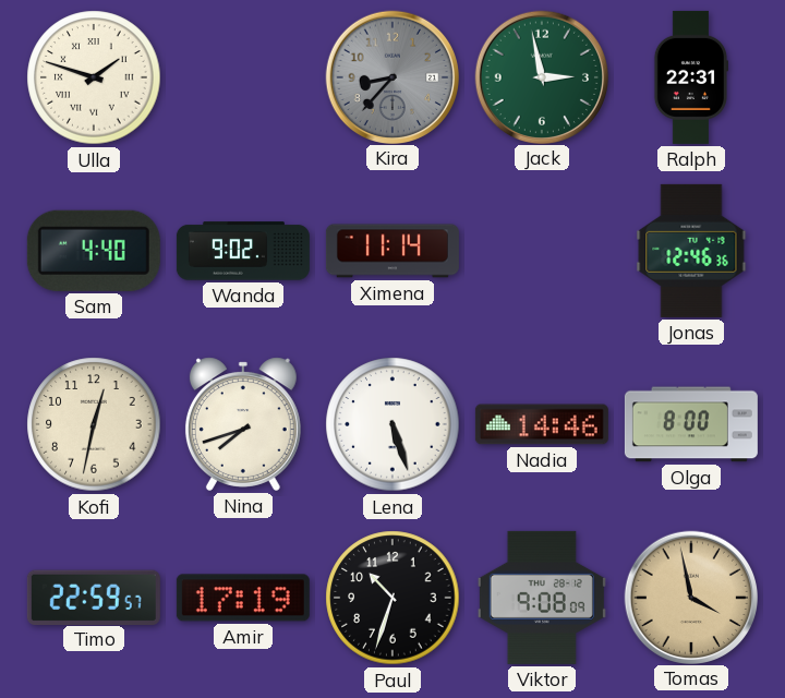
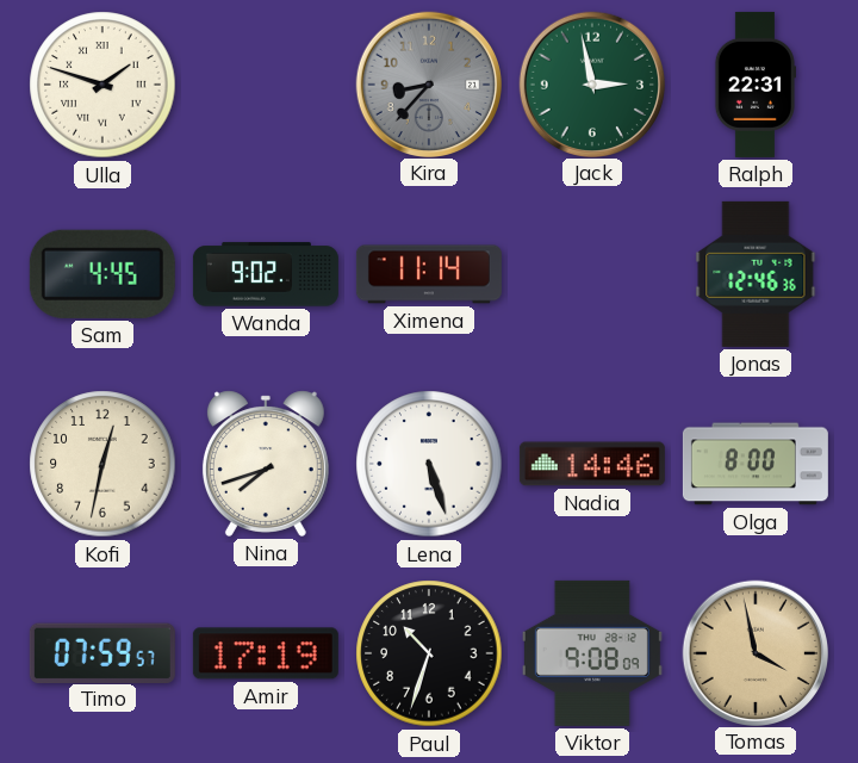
Sam: 4:40 -> 4:45 (102, 274)
Timo: 22:59 -> 07:59 (102, 652)
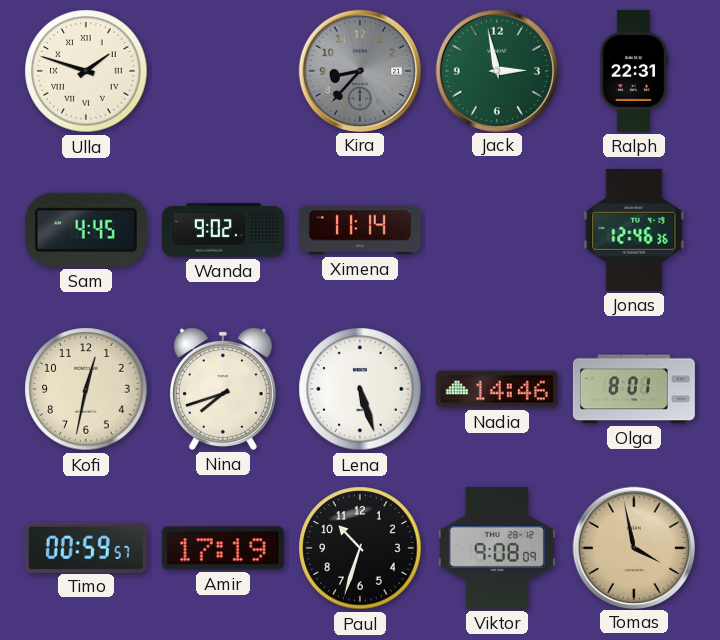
Olga: 8:00 -> 8:01 (634, 389)
Timo: 07:59 -> 00:59 (86, 547)
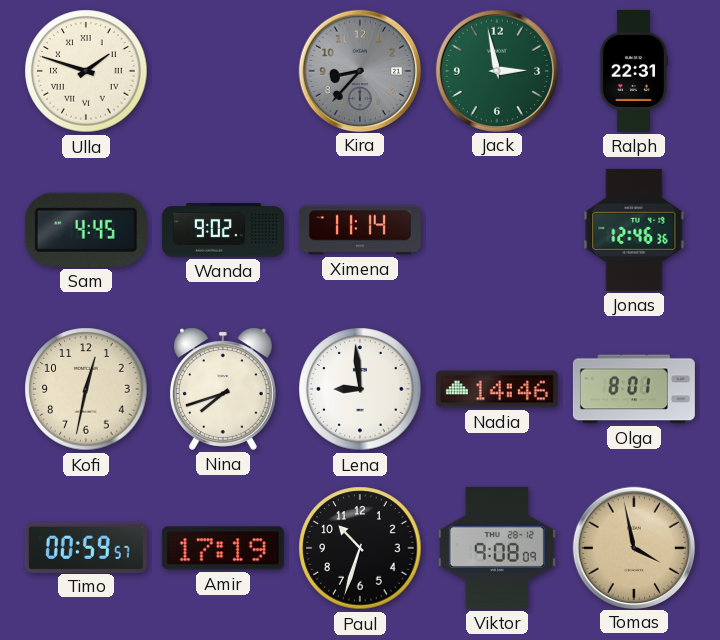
Lena: 5:27 -> 8:59 (360, 389)
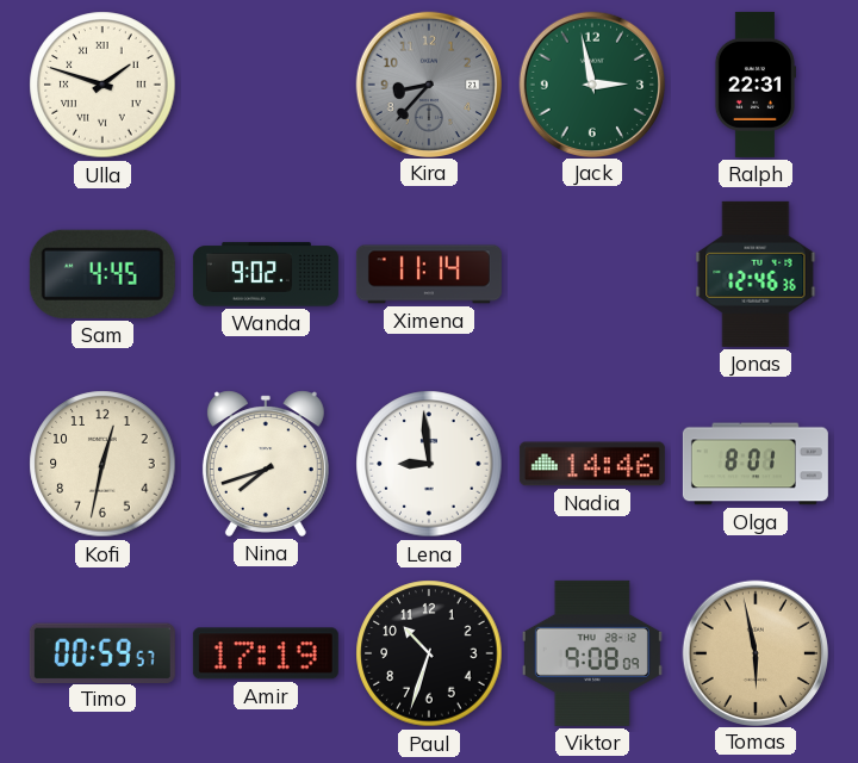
Tomas: 3:58 -> 5:58 (754, 652)
